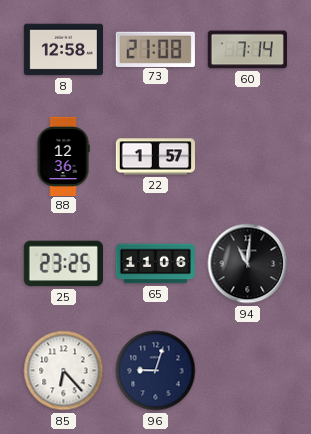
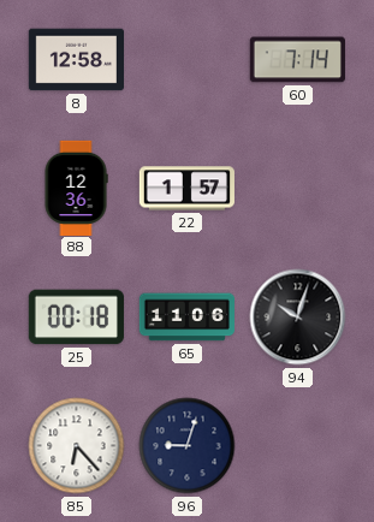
73: 21:08 -> none (155, 49)
25: 23:25 -> 00:18 (76, 318)
94: 11:01 -> 10:03 (298, 318)
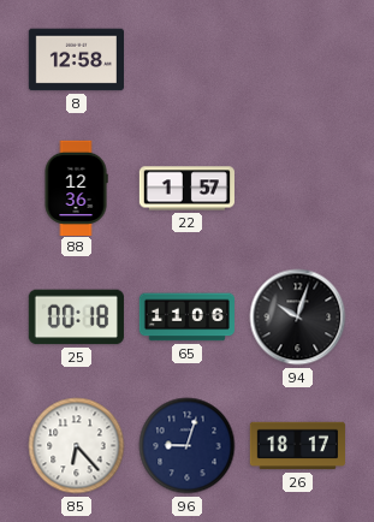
60: 7:14 -> none (297, 60)
26: none -> 18:17 (297, 446)
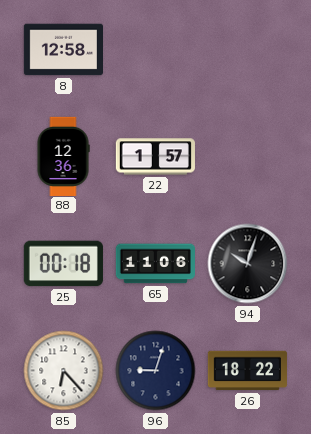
26: 18:17 -> 18:22 (247, 371)
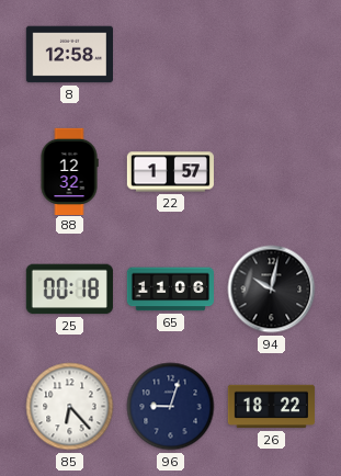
88: 12:36 -> 12:32 (69, 171)
94: 10:03 -> 10:02 (272, 290)
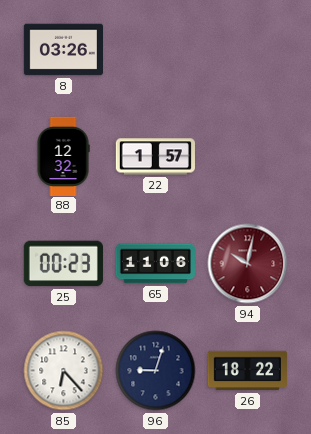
8: 12:58 -> 03:26 (63, 50)
25: 00:18 -> 00:23 (63, 264)
94 dial: black -> burgundy (248, 264)
